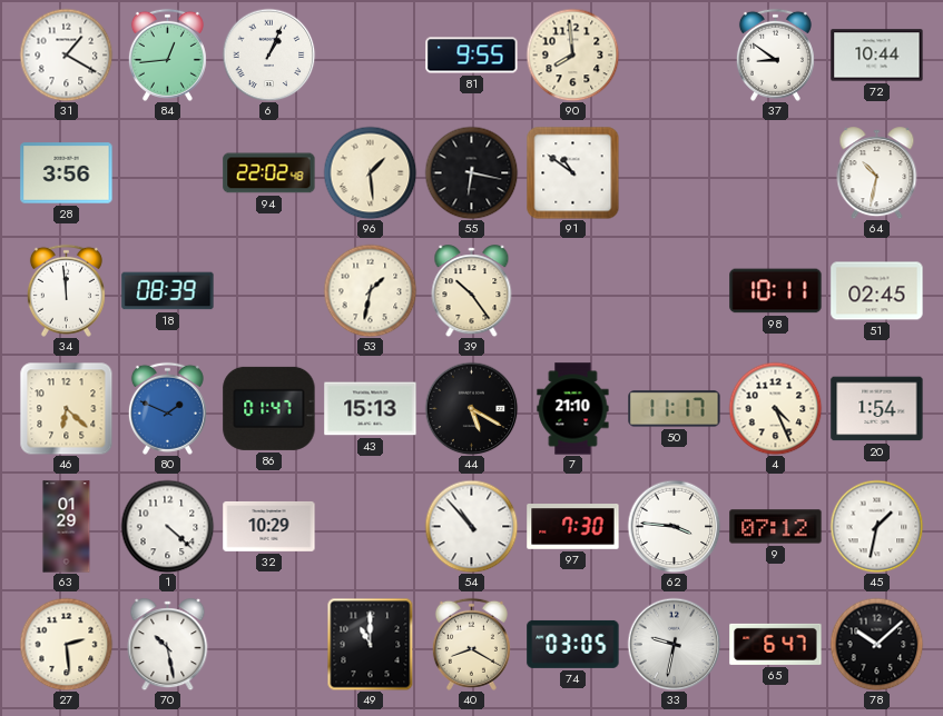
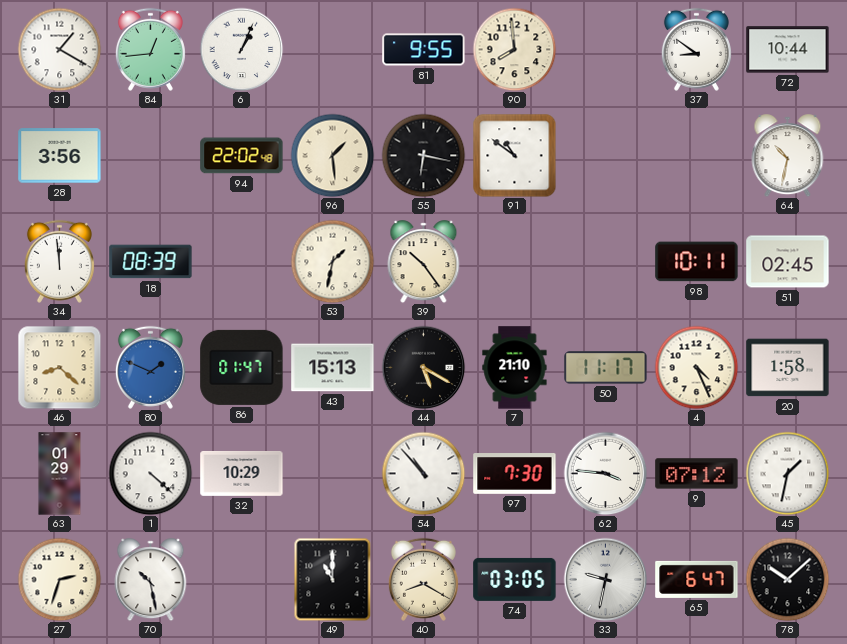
46: 6:22 -> 8:22 (59, 367)
20: 1:54 -> 1:58 (788, 368)
27: 2:29 -> 2:33 (59, 579)
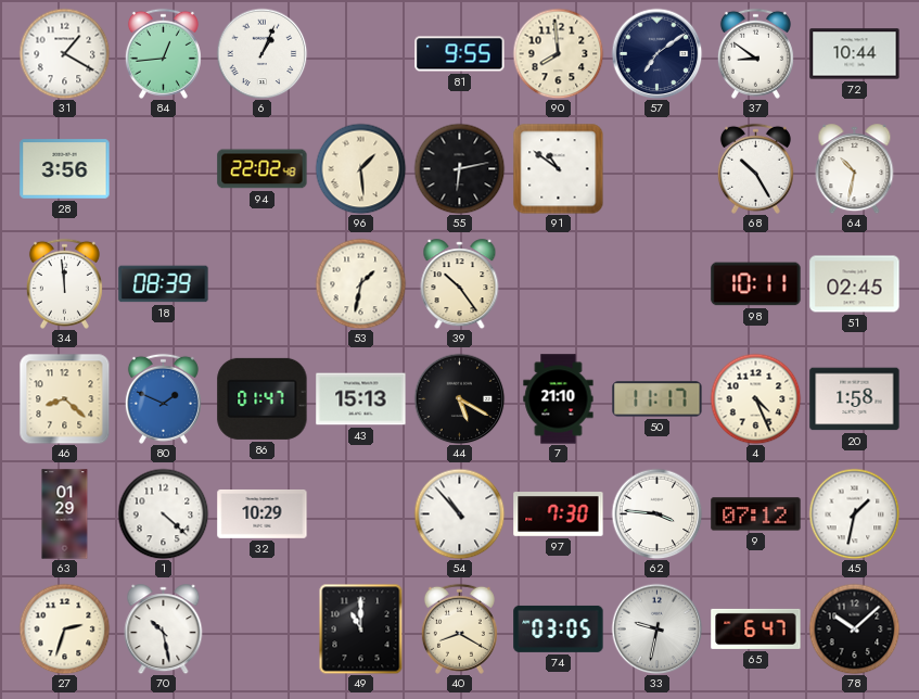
57: none -> 7:09 (656, 53)
55: 6:17 -> 6:13 (459, 168)
68: none -> 10:25 (755, 168)
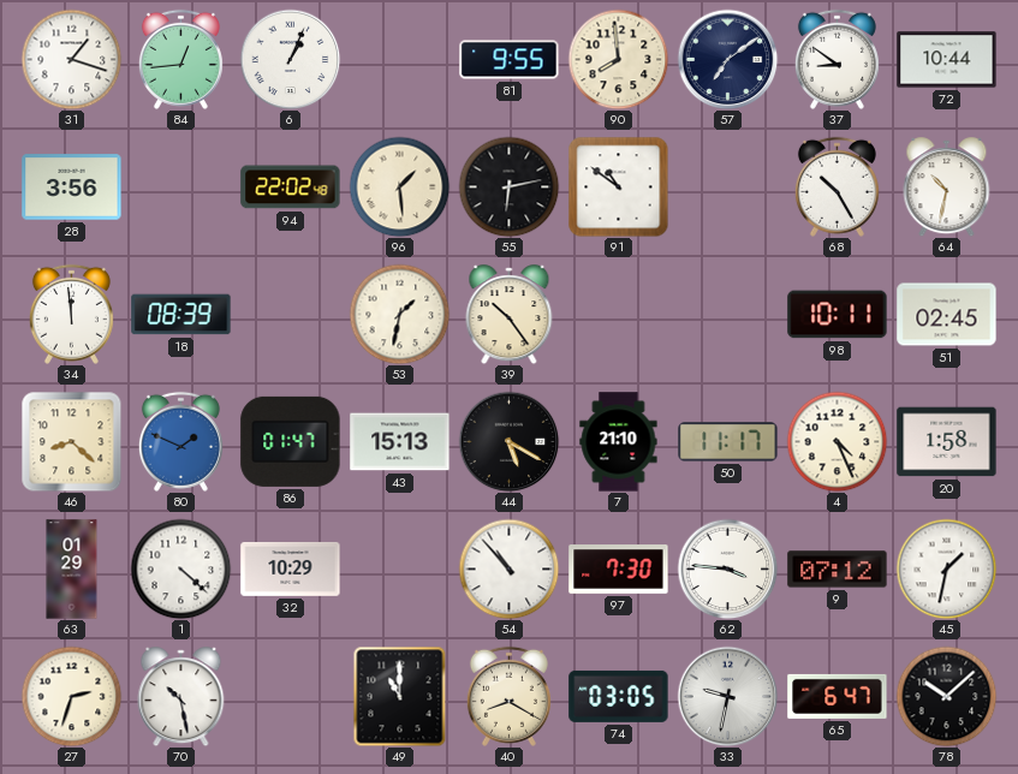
31: 1:20 -> 1:18 (71, 59)
